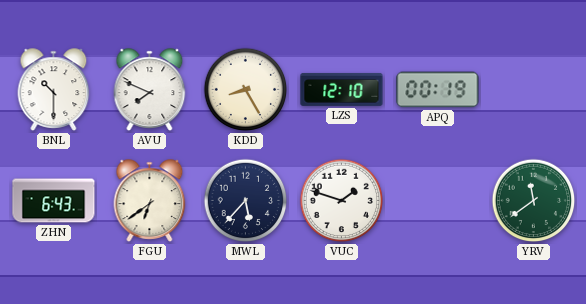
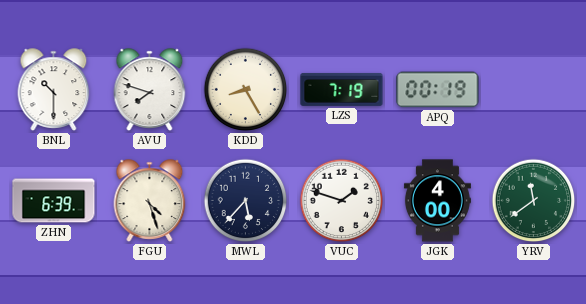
AVU: 7:49 -> 7:48 (150, 90)
LZS: 12:10 -> 7:19 (342, 89)
ZHN: 6:43 -> 6:39 (54, 201)
FGU: 6:39 -> 4:27 (150, 201)
JGK: none -> 4:00 (437, 201)
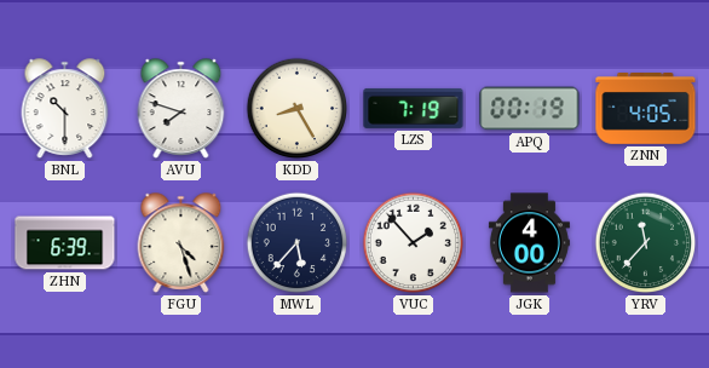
ZNN: none -> 4:05 (646, 109)
VUC: 1:48 -> 1:53 (414, 243)
YRV: 11:39 -> 11:37 (646, 243)
